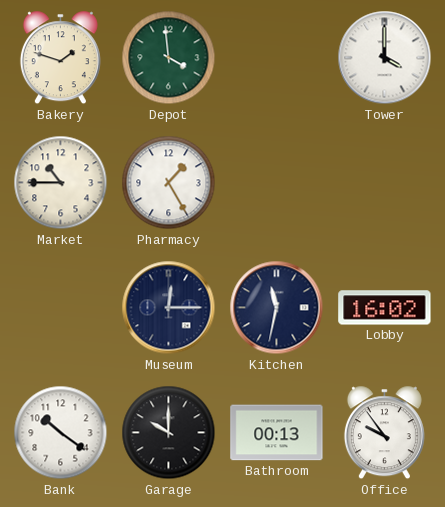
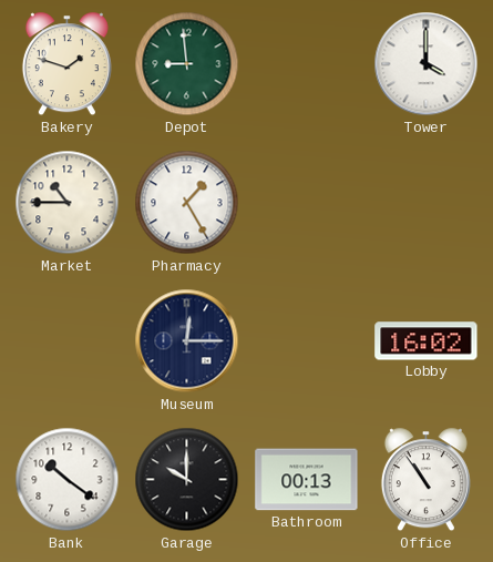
Depot: 3:59 -> 8:59 (187, 64)
Kitchen: 11:32 -> none (277, 308)
Office: 9:54 -> 10:54 (425, 480)
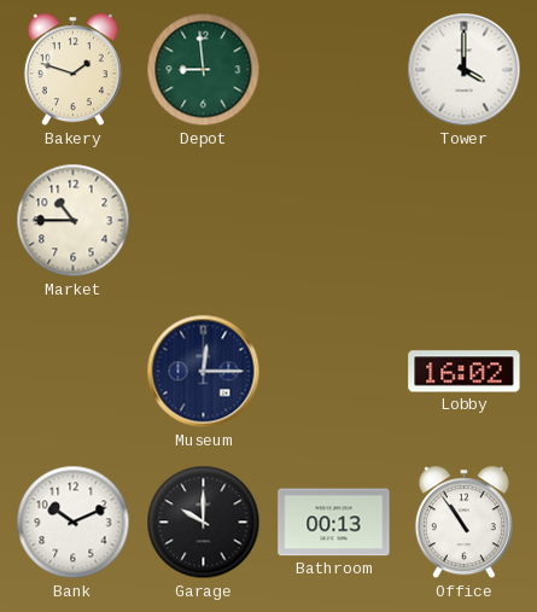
Pharmacy: 1:25 -> none (187, 203)
Bank: 10:21 -> 10:11 (74, 523)
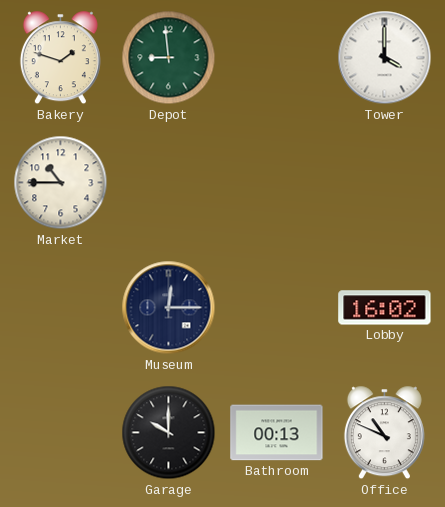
Bank: 10:11 -> none (74, 523)
Office: 10:54 -> 10:49 (384, 433)
